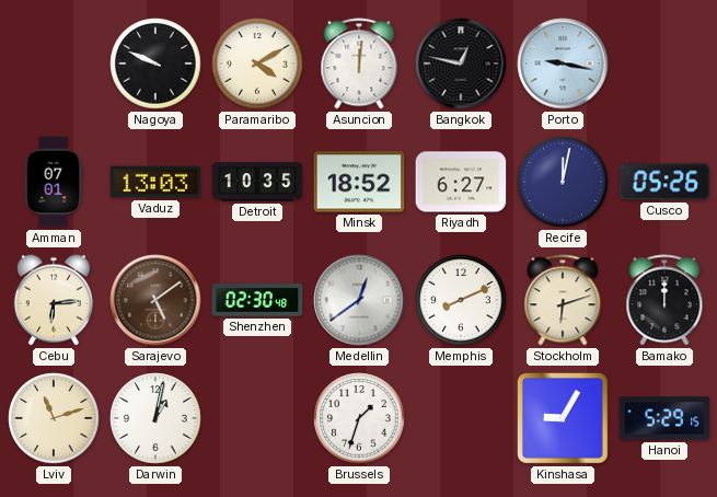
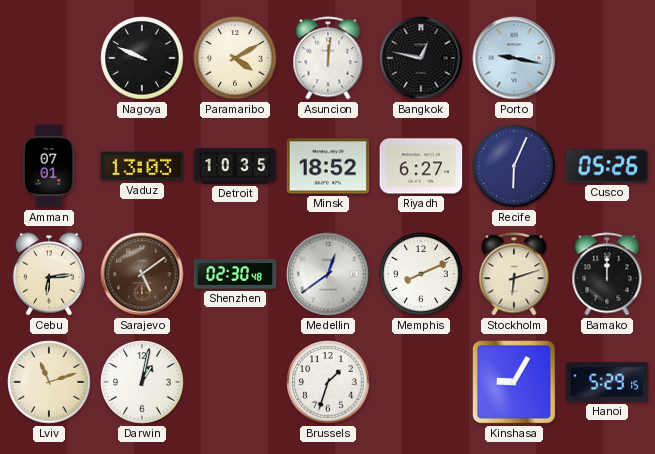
Recife: 12:02 -> 6:04 (514, 166)
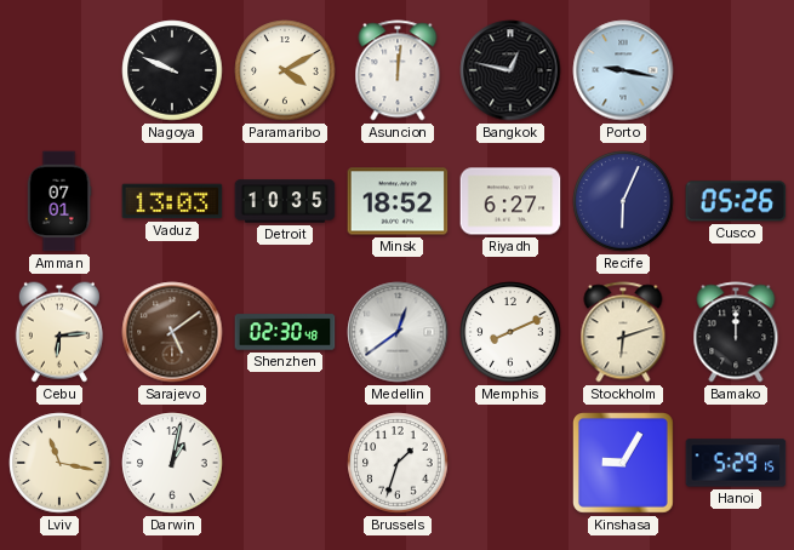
Lviv: 11:12 -> 11:17 (59, 463)
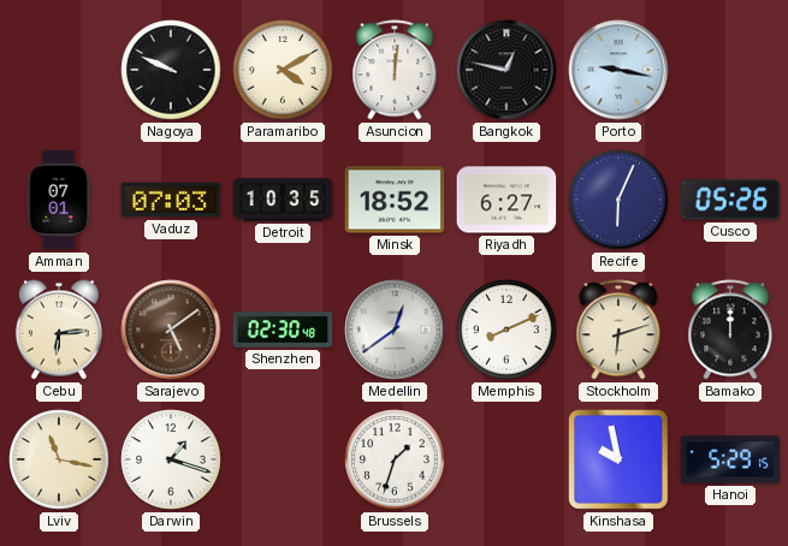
Vaduz: 13:03 -> 07:03 (171, 200)
Darwin: 1:02 -> 1:18 (171, 459)
Kinshasa: 9:05 -> 9:58 (620, 461)
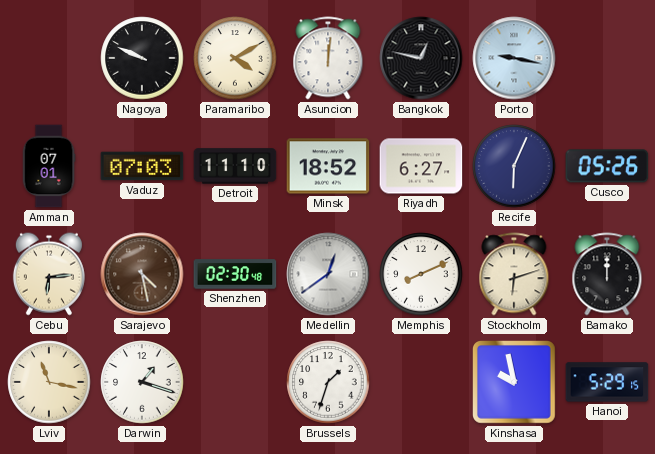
Detroit: 10:35 -> 11:10 (235, 166)
Sarajevo: 5:09 -> 4:28 (142, 274)
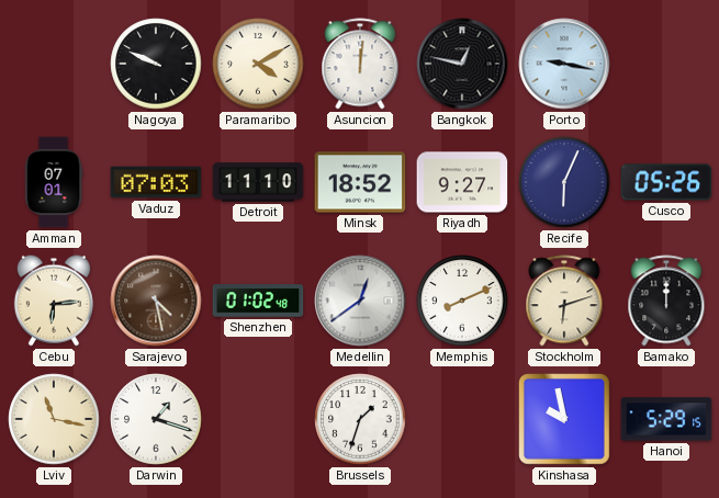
Riyadh: 6:27 -> 9:27 (462, 182)
Shenzhen: 02:30 -> 01:02 (258, 301)
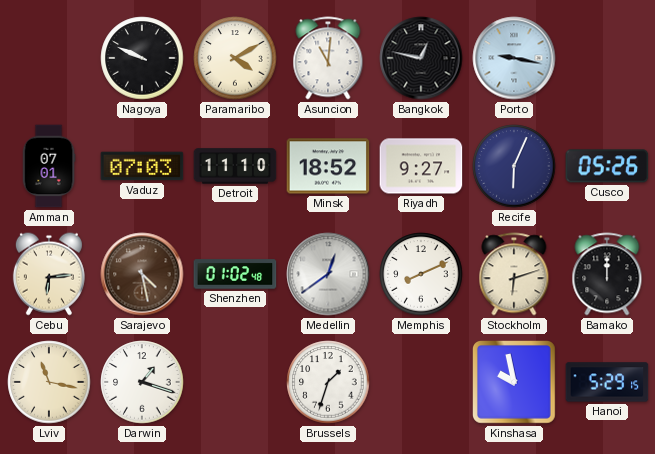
Asuncion: 12:01 -> 11:01 (328, 58)
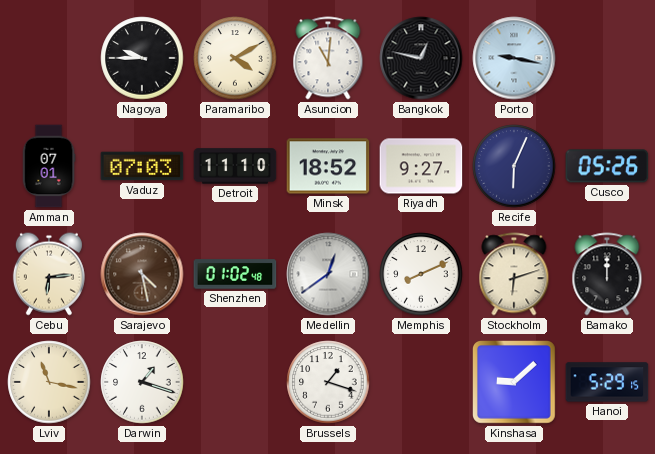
Nagoya: 9:49 -> 9:45 (142, 58)
Brussels: 1:33 -> 1:18 (328, 382)
Kinshasa: 9:58 -> 9:08 (515, 383)
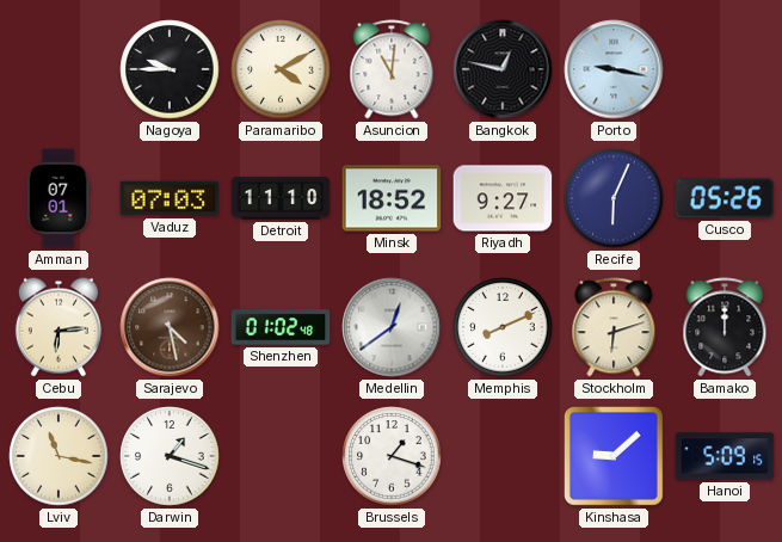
Hanoi: 5:29 -> 5:09 (725, 456)
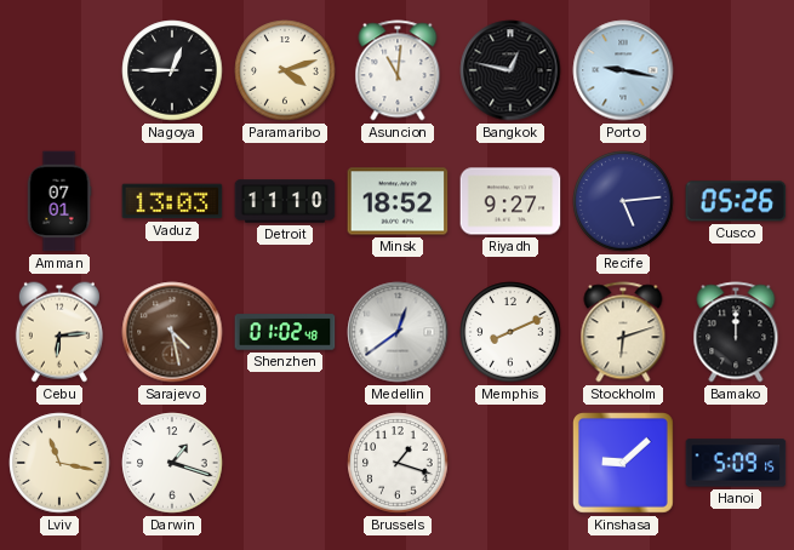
Nagoya: 9:45 -> 12:45 (172, 70)
Paramaribo: 4:10 -> 4:12 (285, 70)
Vaduz: 07:03 -> 13:03 (172, 201)
Recife: 6:04 -> 5:14 (623, 201)
